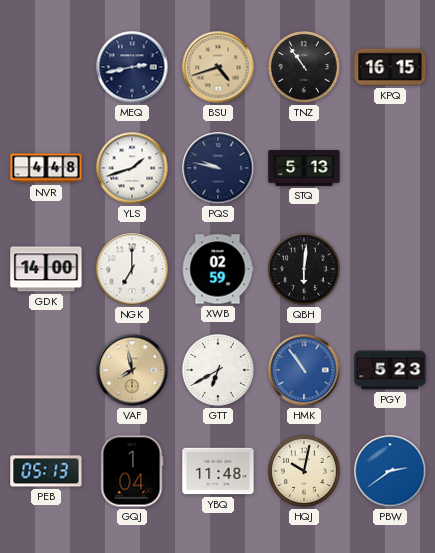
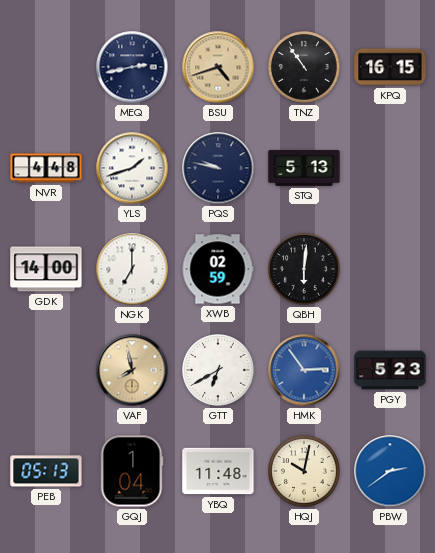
HMK: 10:54 -> 2:54 (304, 370)
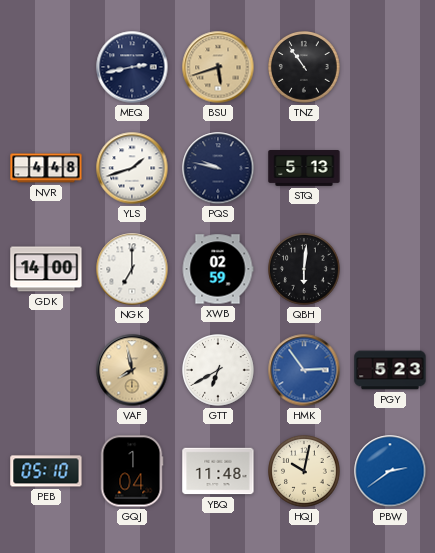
BSU: 4:42 -> 5:42 (218, 67)
KPQ: 16:15 -> none (390, 67)
PEB: 05:13 -> 05:10 (46, 471)
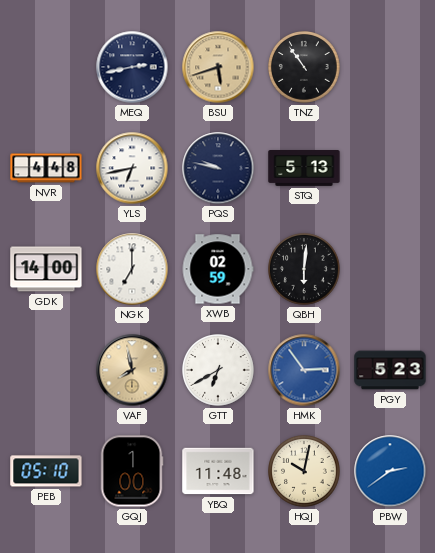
YLS: 1:42 -> 6:43 (132, 168)
GQJ: 1:04 -> 1:00 (132, 471)
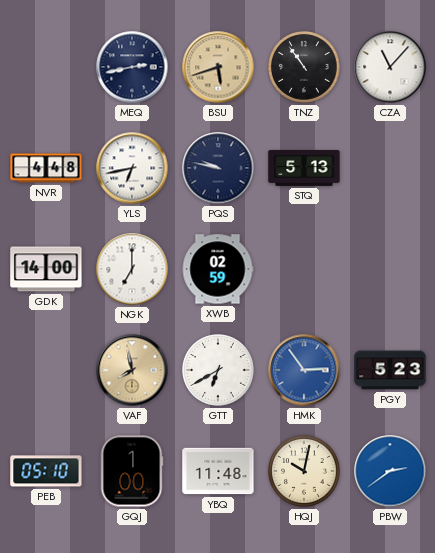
CZA: none -> 11:07 (390, 67)
QBH: 6:01 -> none (305, 270)
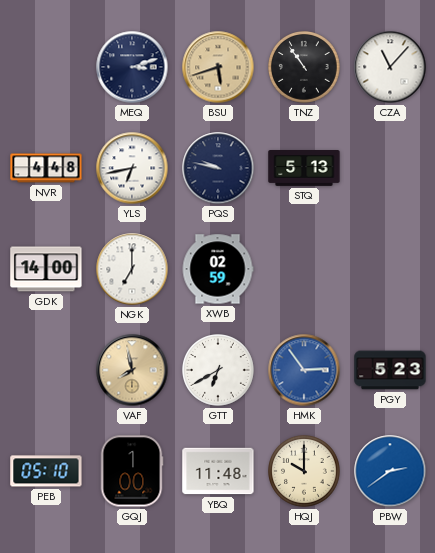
MEQ: 2:43 -> 3:12 (132, 67)
HQJ: 10:02 -> 10:00 (305, 472)
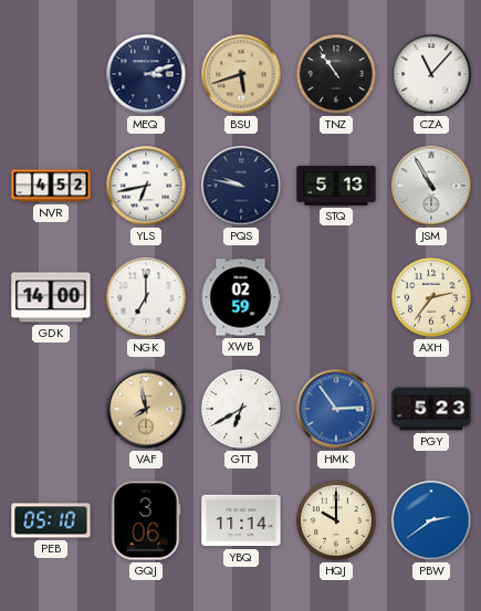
NVR: 4:48 -> 4:52 (51, 186)
JSM: none -> 10:55 (431, 186)
AXH: none -> 2:36 (432, 298)
GQJ: 1:00 -> 3:06 (146, 520)
YBQ: 11:48 -> 11:14 (241, 520)
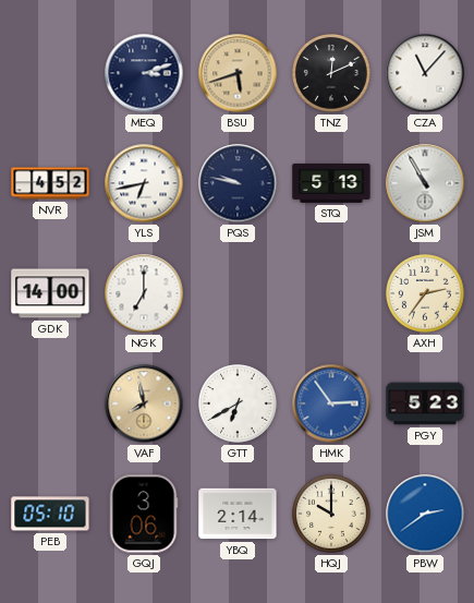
TNZ: 10:54 -> 12:11 (332, 74)
XWB: 02:59 -> none (241, 297)
YBQ: 11:14 -> 2:14 (238, 514)
